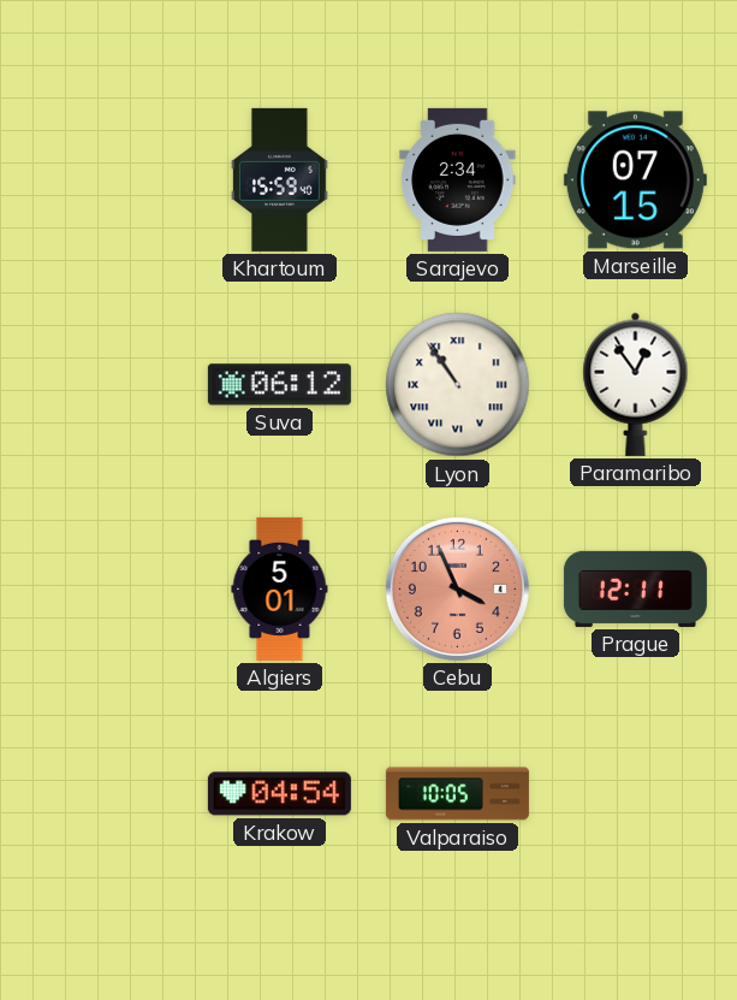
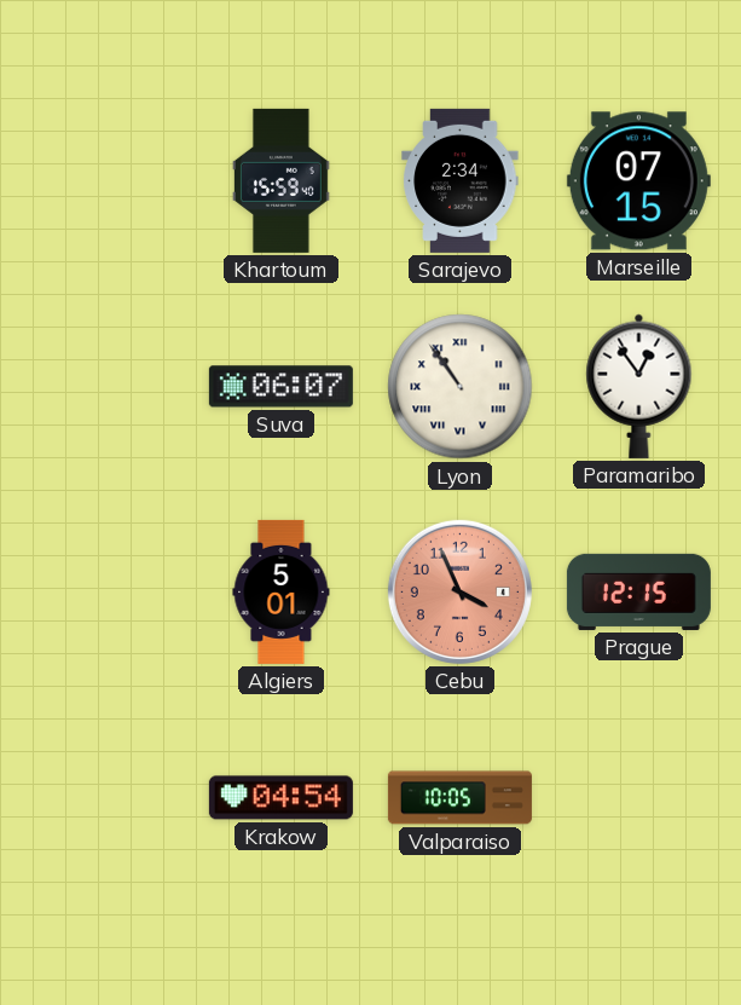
Suva: 06:12 -> 06:07 (280, 387)
Prague: 12:11 -> 12:15 (638, 591)
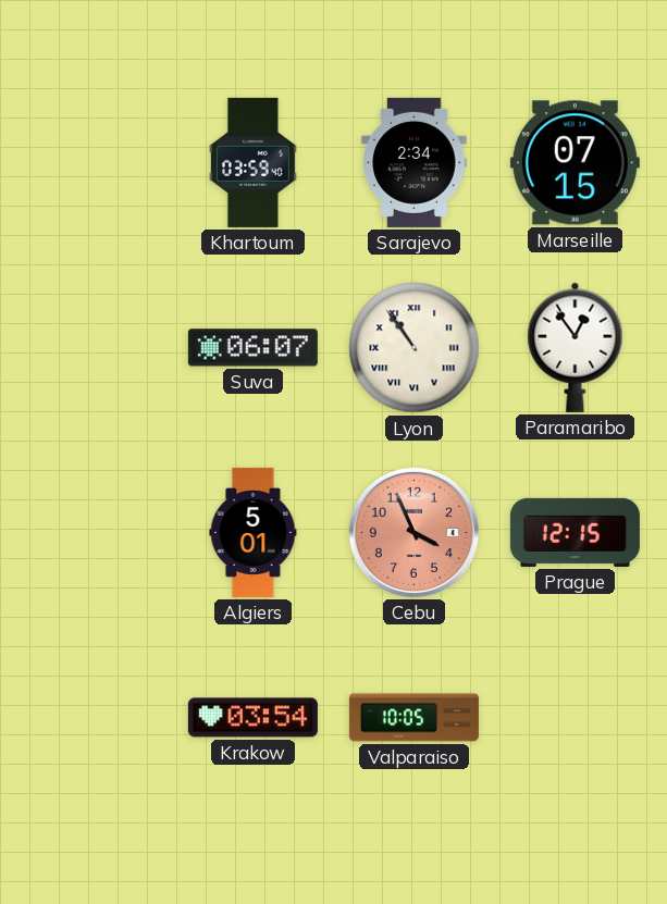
Khartoum: 15:59 -> 03:59 (252, 162)
Krakow: 04:54 -> 03:54 (252, 718)
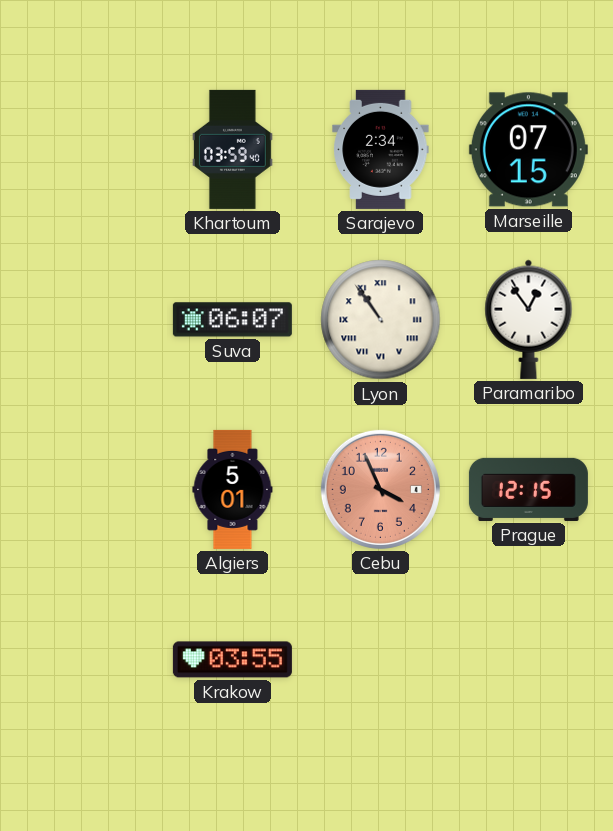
Krakow: 03:54 -> 03:55 (232, 660)
Valparaiso: 10:05 -> none (413, 718)
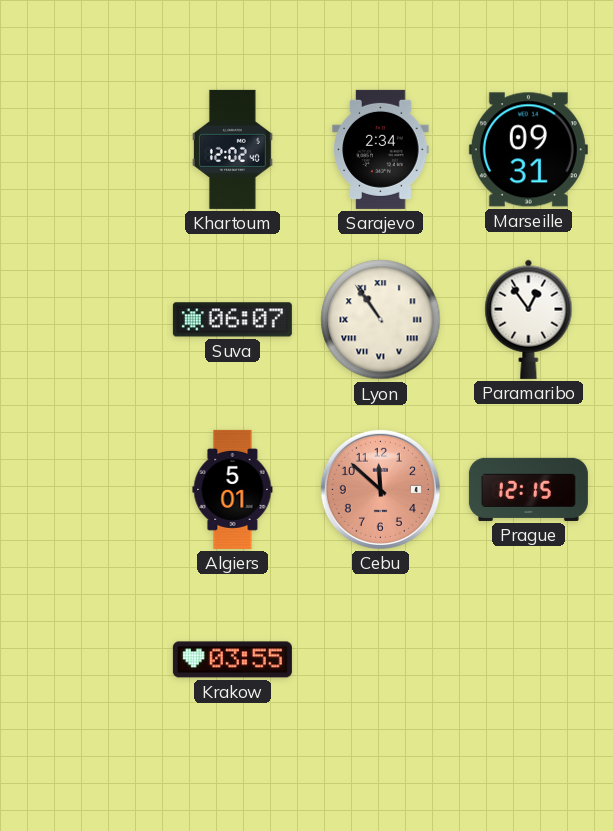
Khartoum: 03:59 -> 12:02 (232, 149)
Marseille: 07:15 -> 09:31 (528, 150)
Cebu: 3:56 -> 11:52 (380, 489)
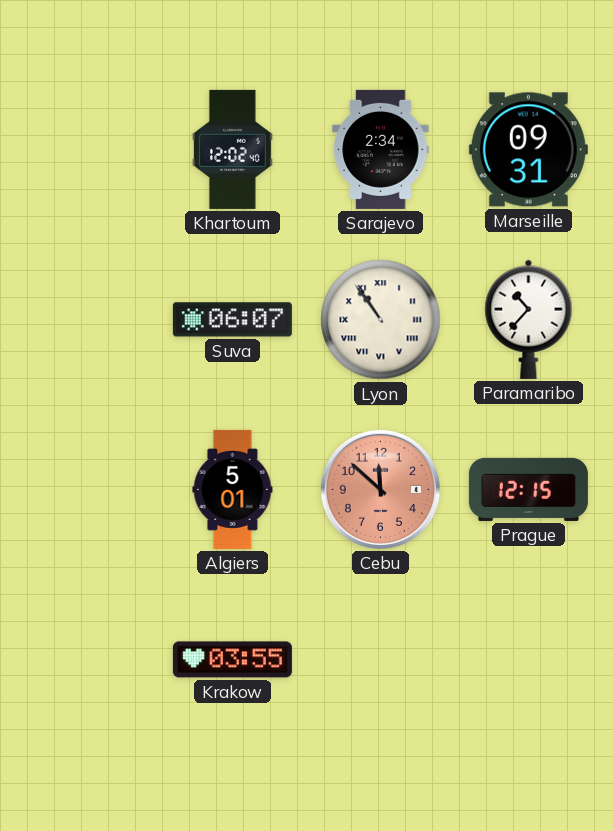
Paramaribo: 12:54 -> 10:37 (529, 319)
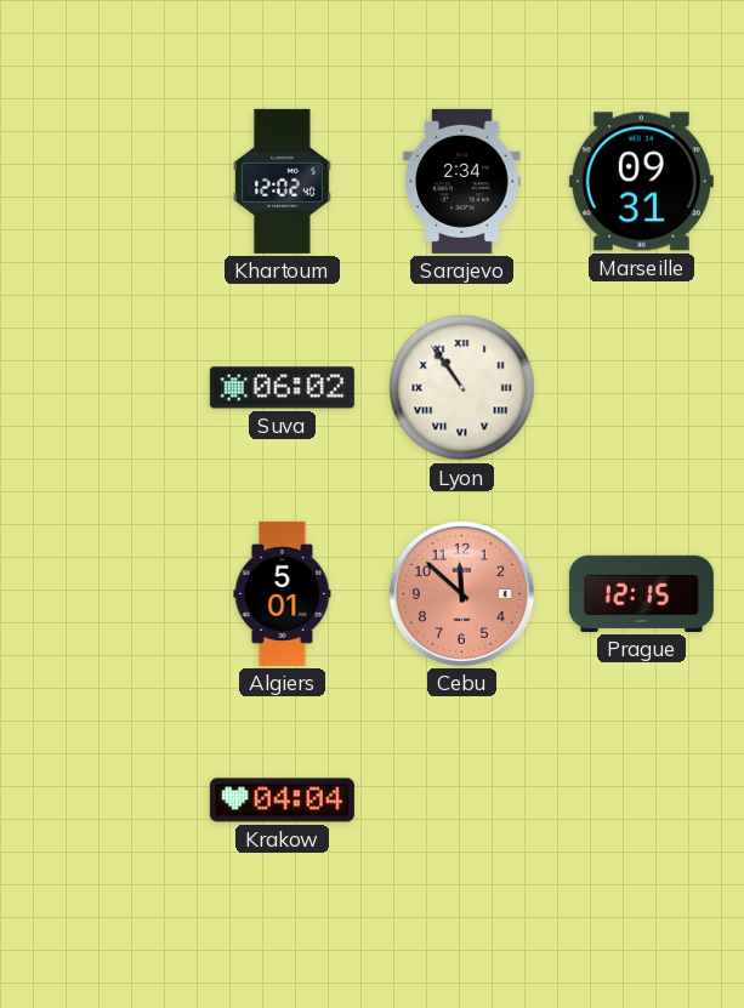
Suva: 06:07 -> 06:02 (282, 388)
Paramaribo: 10:37 -> none (529, 319)
Krakow: 03:55 -> 04:04 (282, 801)
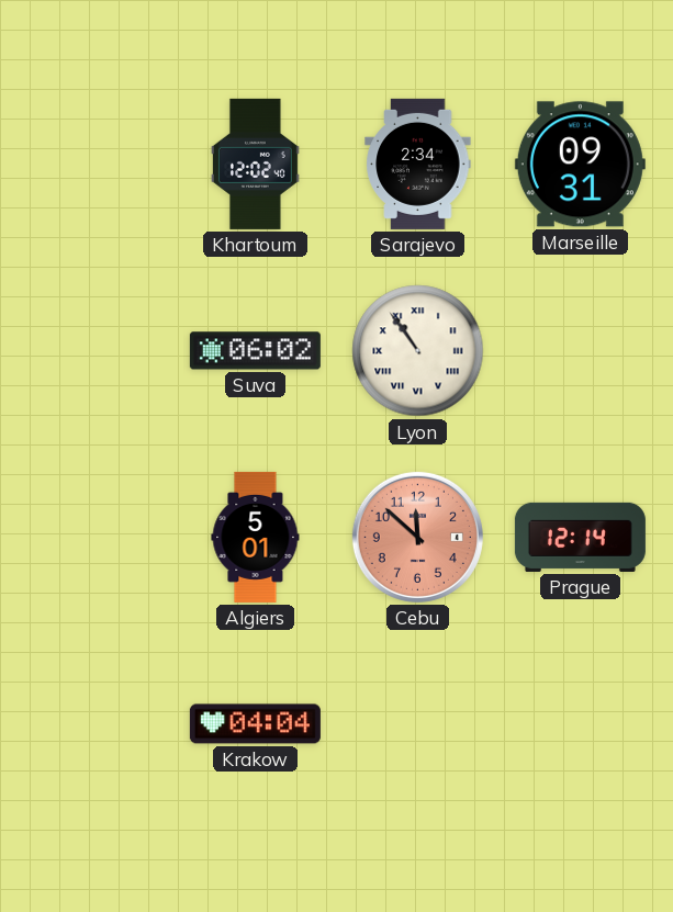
Prague: 12:15 -> 12:14 (580, 537)
